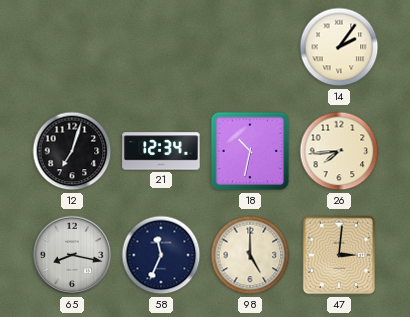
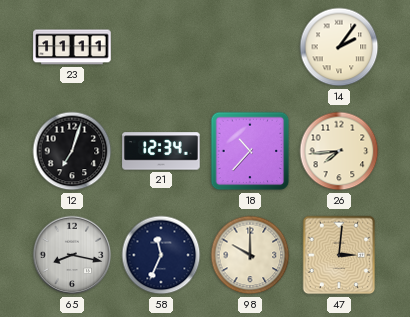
23: none -> 11:11 (72, 47)
18: 10:32 -> 10:37 (250, 151)
98: 5:00 -> 10:00 (250, 255)
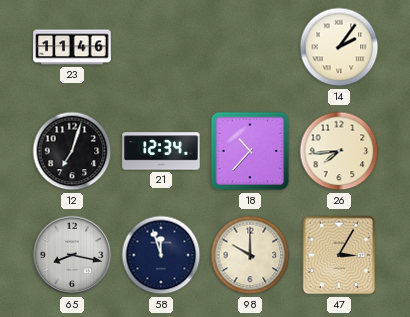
23: 11:11 -> 11:46 (72, 47)
58: 11:34 -> 11:57 (161, 255)
47: 3:01 -> 3:05 (339, 255)
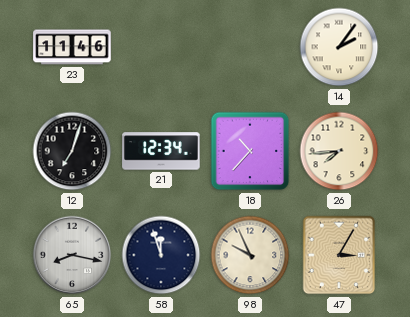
98: 10:00 -> 9:56 (250, 255)
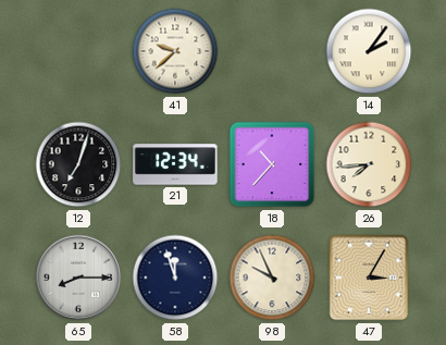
23: 11:46 -> none (72, 47)
41: none -> 9:38 (175, 51)
65: 8:17 -> 8:15 (78, 278)
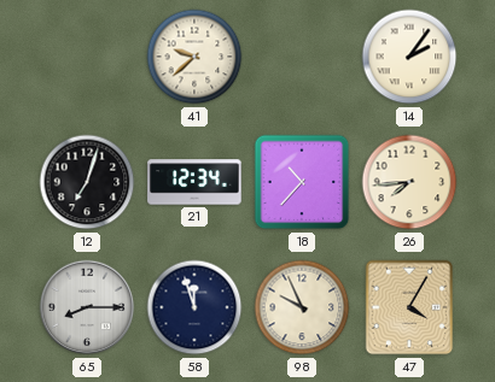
47: 3:05 -> 4:05 (409, 307)
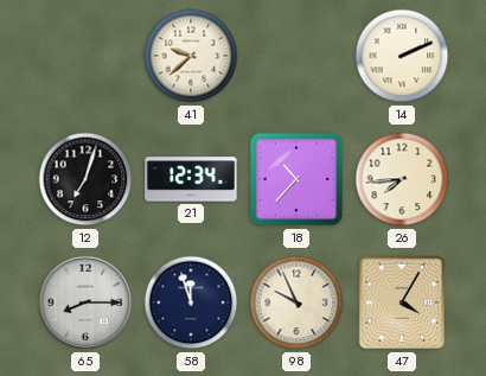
14: 2:06 -> 2:11 (402, 56)
